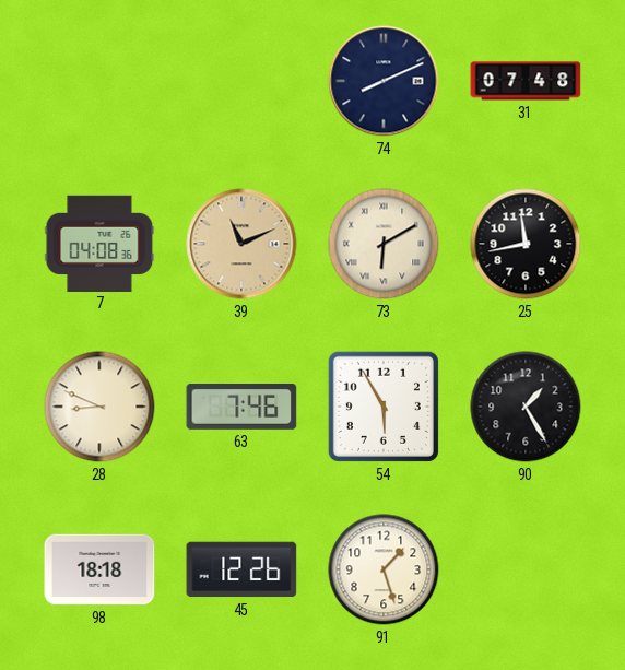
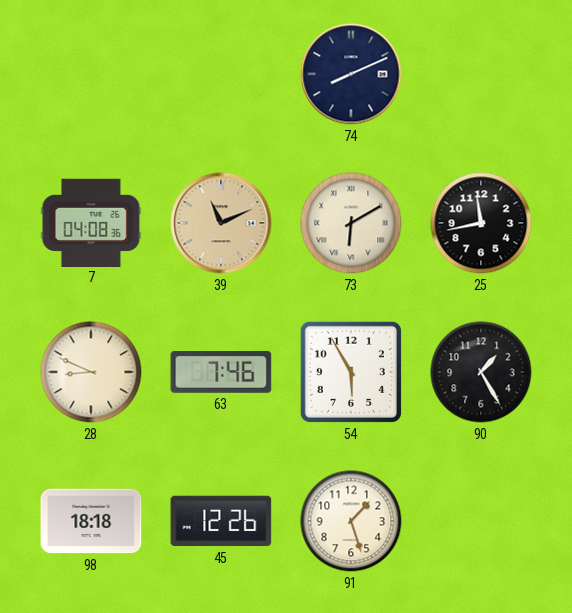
31: 07:48 -> none (526, 81)
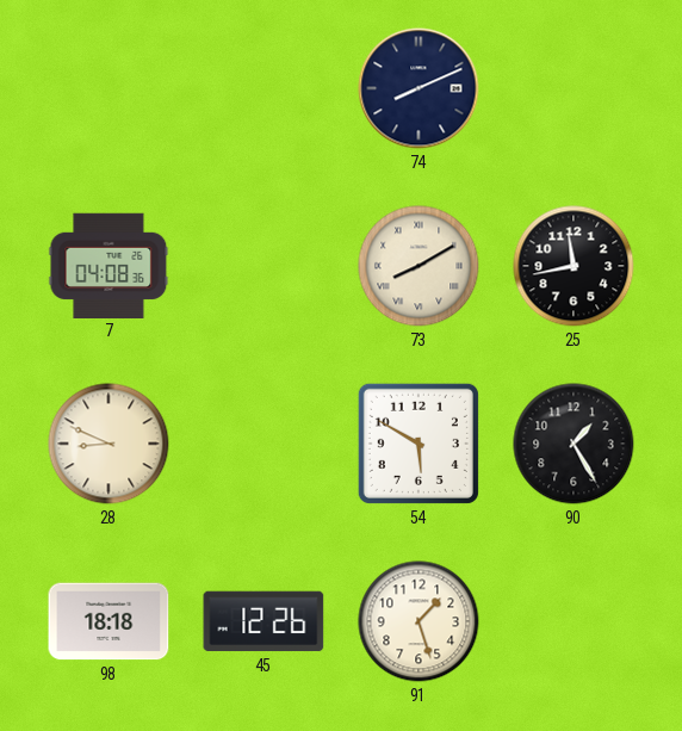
39: 11:11 -> none (221, 223)
73: 6:10 -> 8:10 (418, 266)
63: 7:46 -> none (221, 373)
54: 5:55 -> 5:50 (418, 444)
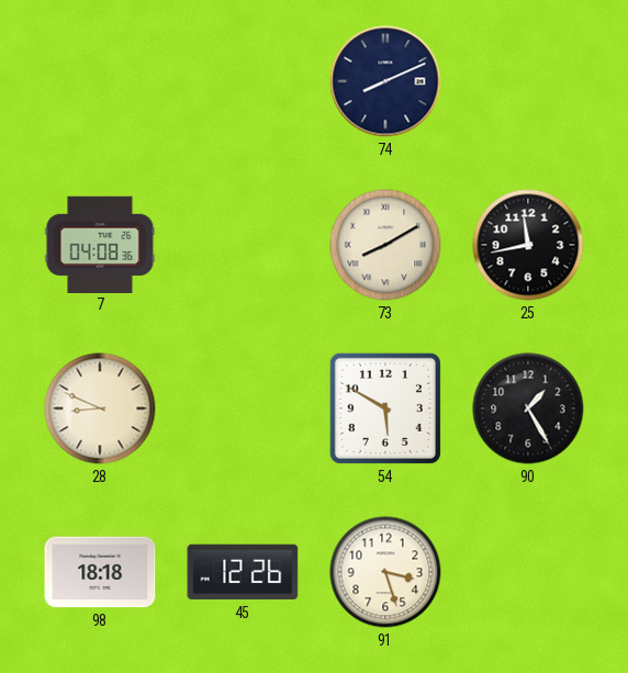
91: 1:27 -> 3:27 (385, 572)
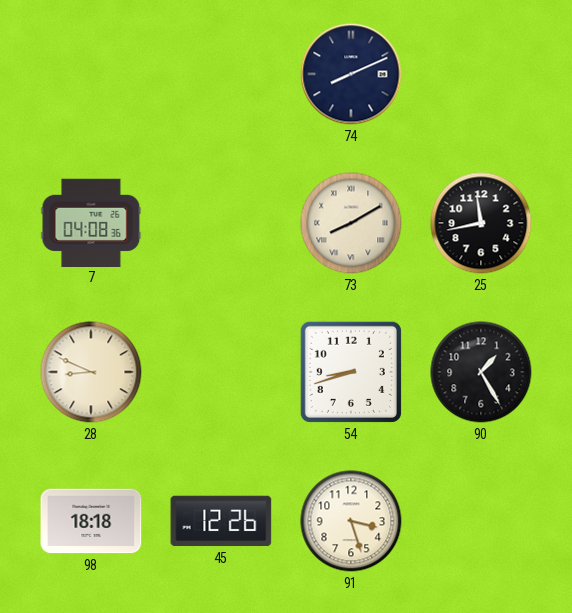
54: 5:50 -> 8:42 (351, 372)
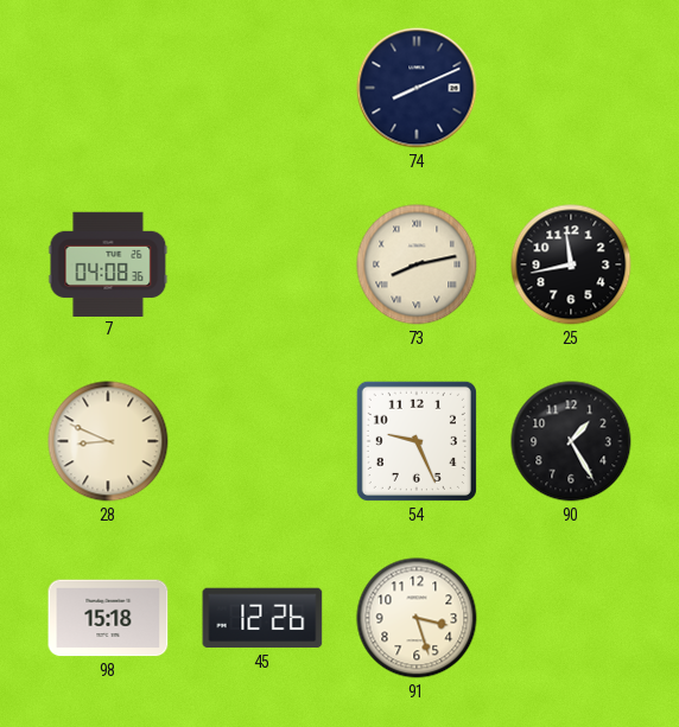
73: 8:10 -> 8:13 (417, 264)
54: 8:42 -> 9:26 (417, 441)
98: 18:18 -> 15:18 (108, 618)
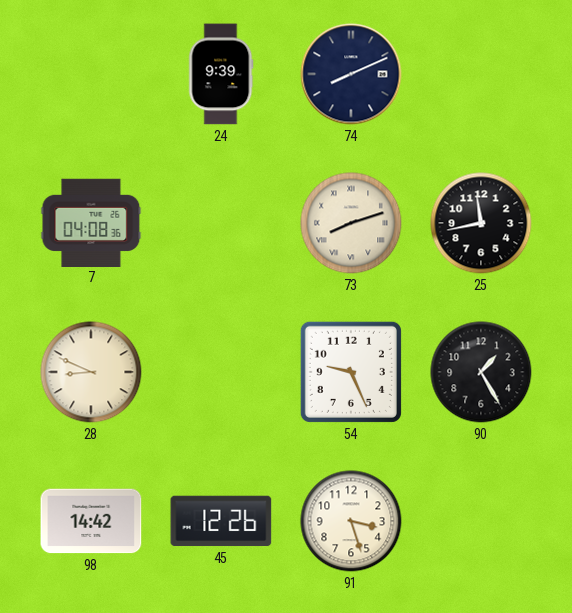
24: none -> 9:39 (221, 74)
73: 8:13 -> 8:12 (351, 223)
98: 15:18 -> 14:42 (91, 521)
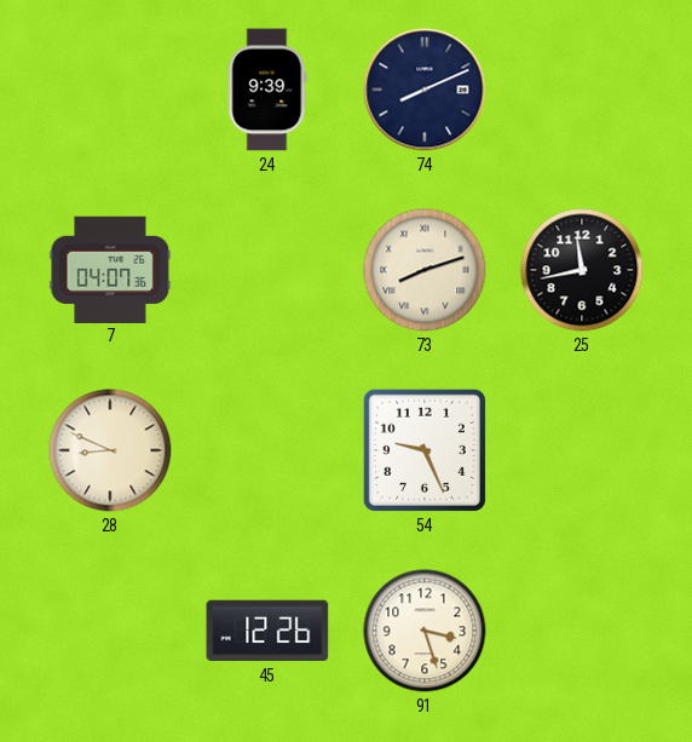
7: 04:08 -> 04:07 (110, 269)
90: 1:25 -> none (481, 372)
98: 14:42 -> none (91, 521)
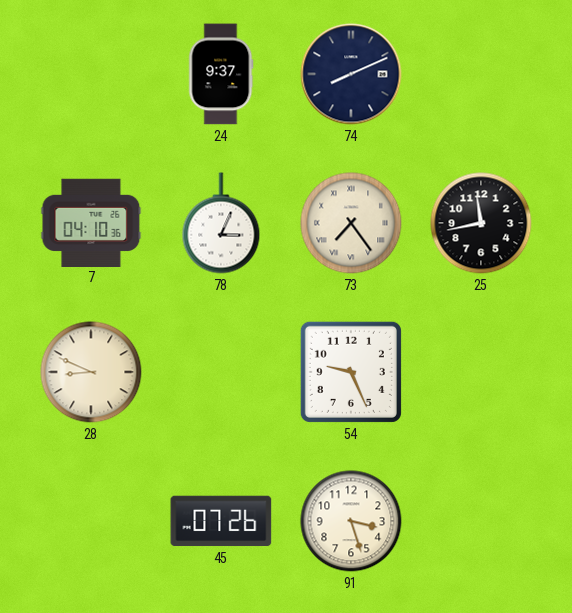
24: 9:39 -> 9:37 (221, 74)
7: 04:07 -> 04:10 (91, 222)
78: none -> 3:04 (221, 223)
73: 8:12 -> 7:24 (351, 223)
45: 12:26 -> 07:26 (221, 521)
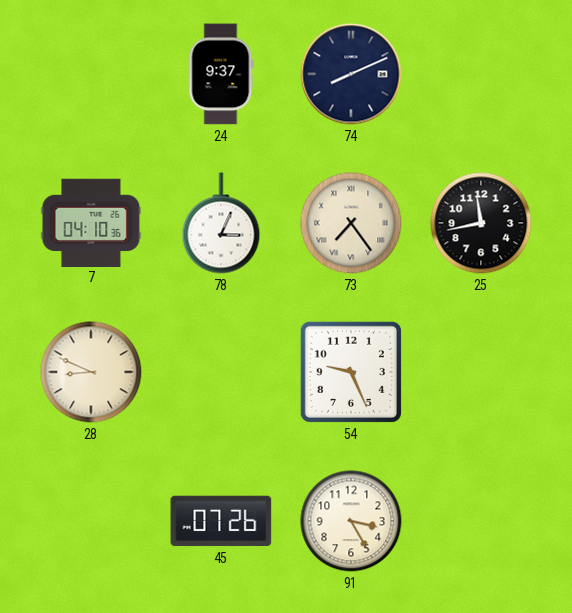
91: 3:27 -> 3:25 (351, 521)
